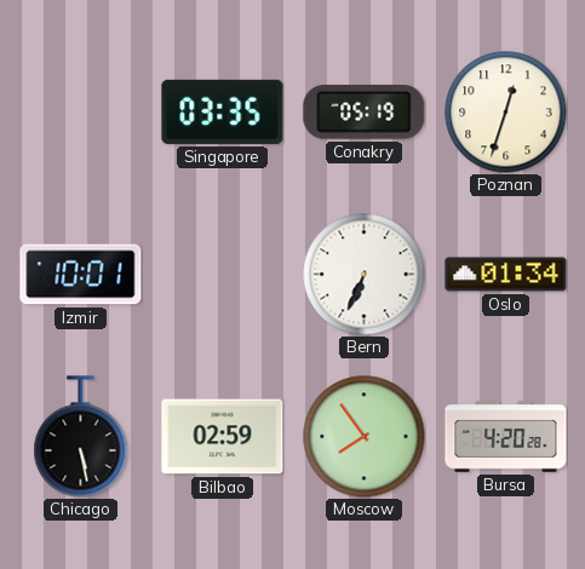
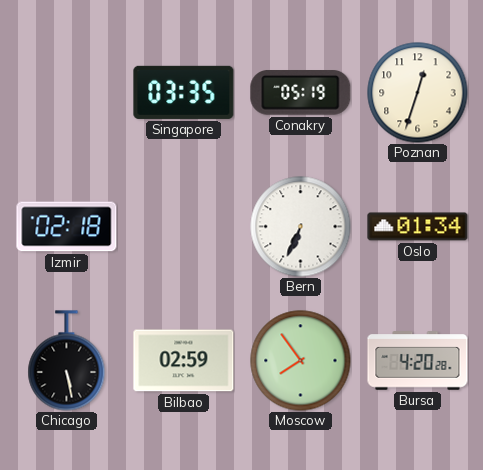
Izmir: 10:01 -> 02:18 (67, 227)
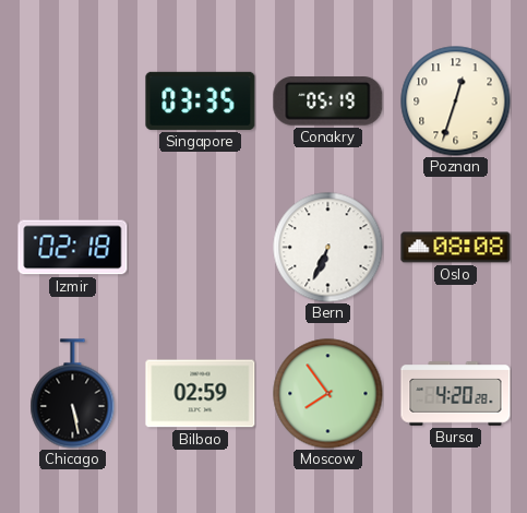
Oslo: 01:34 -> 08:08 (456, 248)
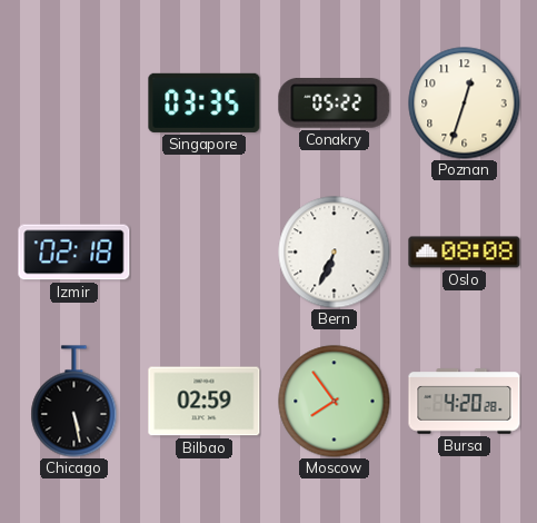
Conakry: 05:19 -> 05:22 (335, 103)
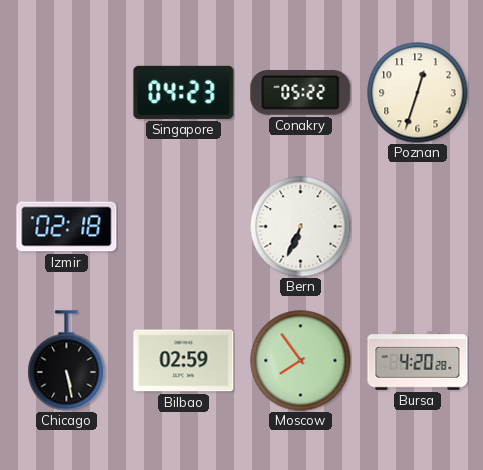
Singapore: 03:35 -> 04:23 (184, 92)
Oslo: 08:08 -> none (465, 253)
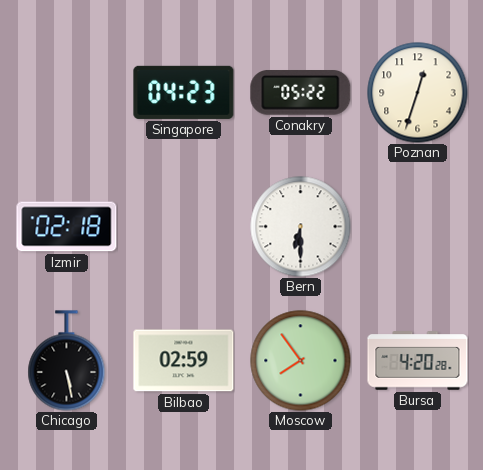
Bern: 6:34 -> 6:30 (301, 227)
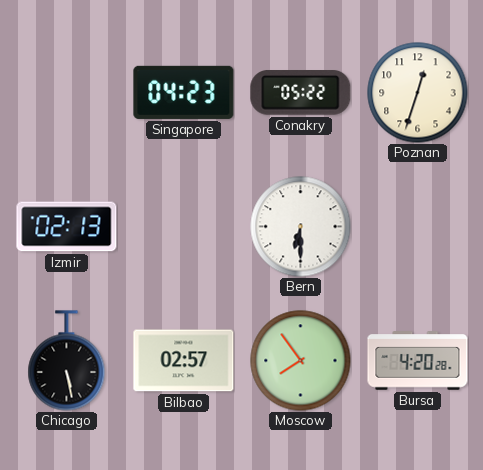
Izmir: 02:18 -> 02:13 (67, 227)
Bilbao: 02:59 -> 02:57 (184, 361)
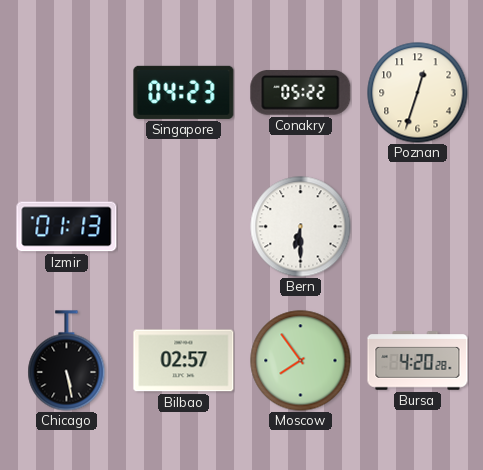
Izmir: 02:13 -> 01:13 (67, 227)
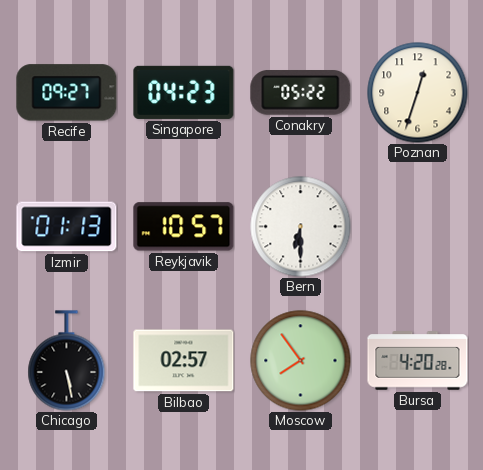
Recife: none -> 09:27 (67, 93)
Reykjavik: none -> 10:57 (184, 227)
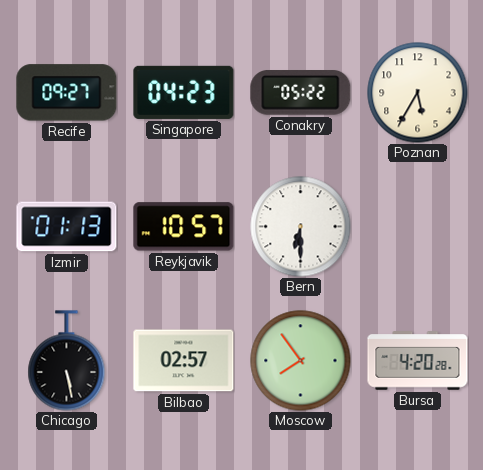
Poznan: 12:33 -> 5:35 (418, 93)
